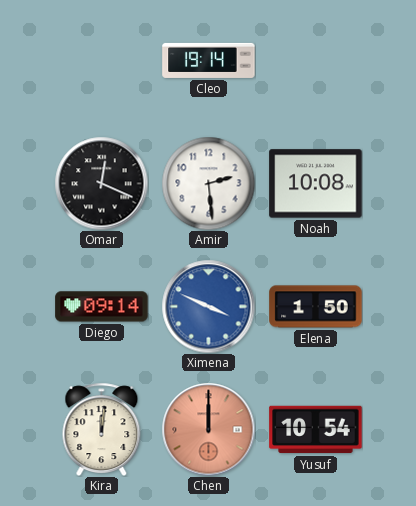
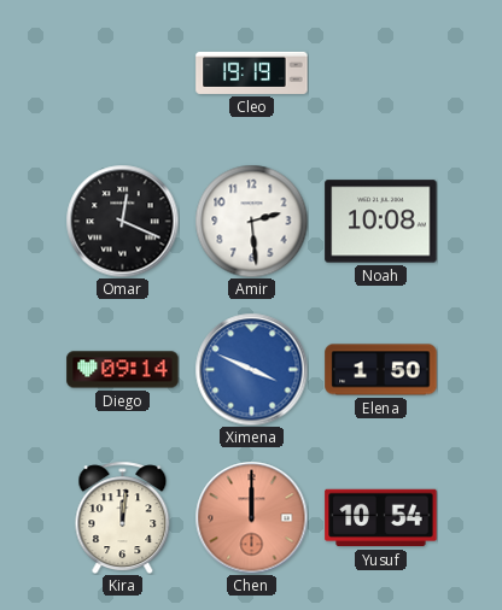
Cleo: 19:14 -> 19:19 (252, 72)
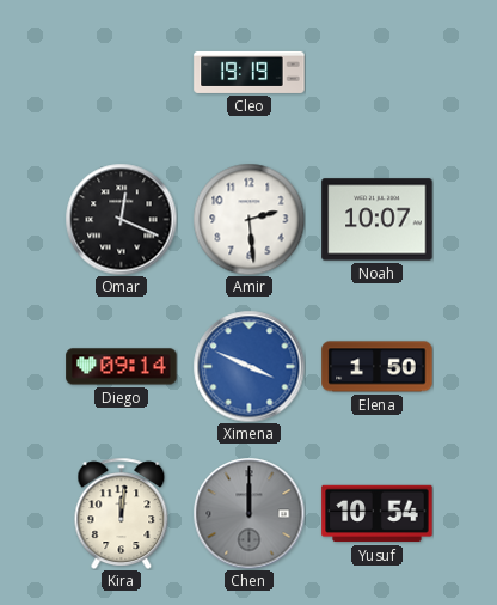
Noah: 10:08 -> 10:07 (378, 220)
Chen dial: salmon -> grey (249, 513)
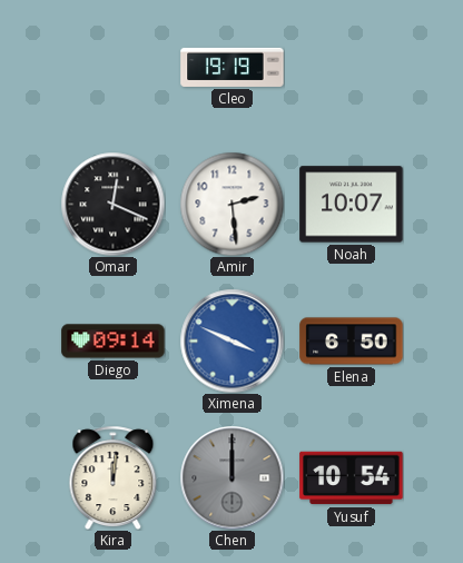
Elena: 1:50 -> 6:50 (352, 342)
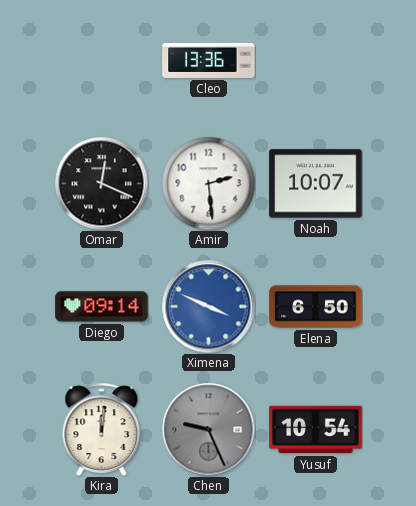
Cleo: 19:19 -> 13:36 (209, 60)
Chen: 12:00 -> 9:26 (208, 429)
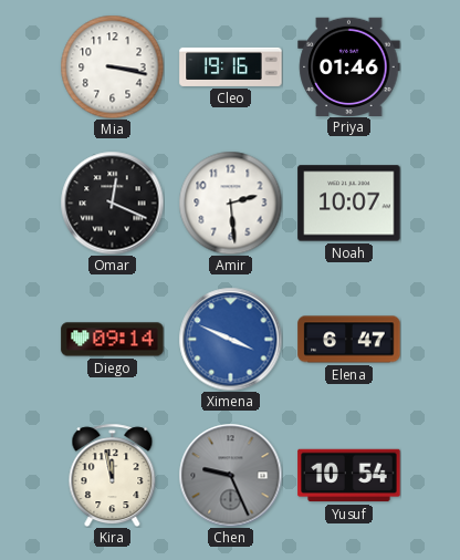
Mia: none -> 3:17 (112, 66)
Cleo: 13:36 -> 19:16 (231, 66)
Priya: none -> 01:46 (349, 66)
Elena: 6:50 -> 6:47 (349, 340)
Kira: 12:01 -> 11:58 (113, 475)
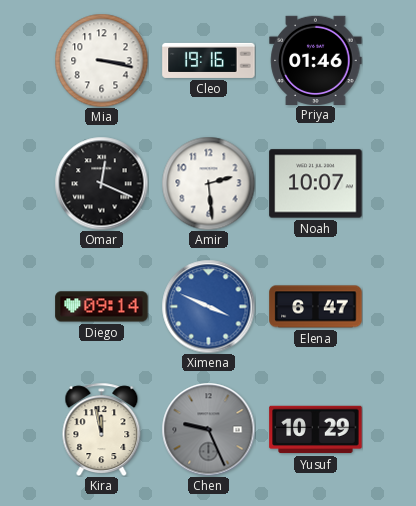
Yusuf: 10:54 -> 10:29 (316, 430)
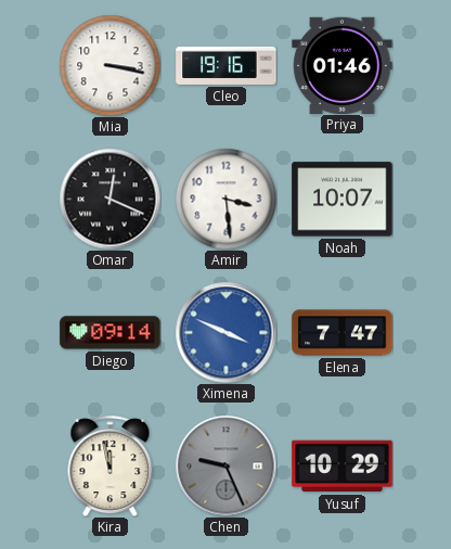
Amir: 2:29 -> 3:29 (225, 199)
Elena: 6:47 -> 7:47 (343, 333)
